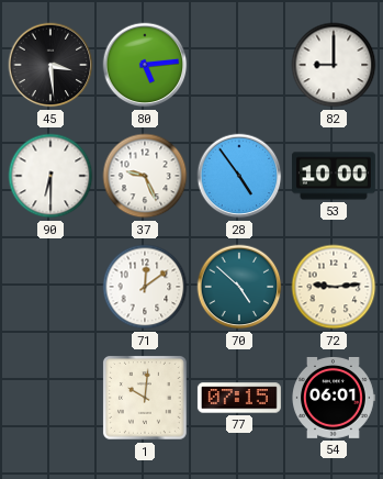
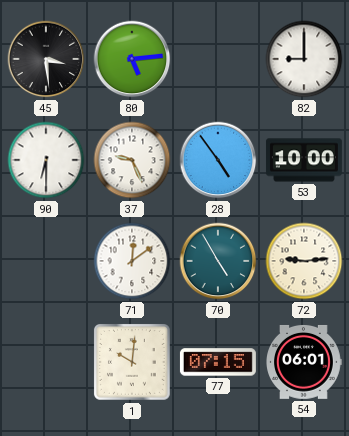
70: 4:52 -> 4:55 (218, 261)
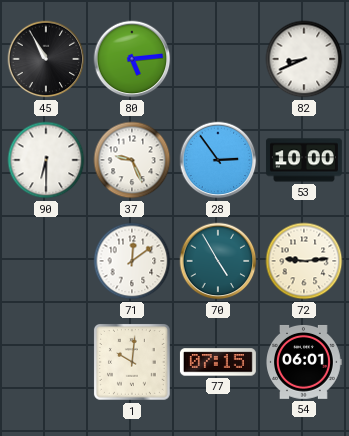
45: 3:29 -> 10:55 (46, 59)
82: 9:00 -> 8:41 (304, 59)
28: 4:54 -> 2:54 (218, 160)
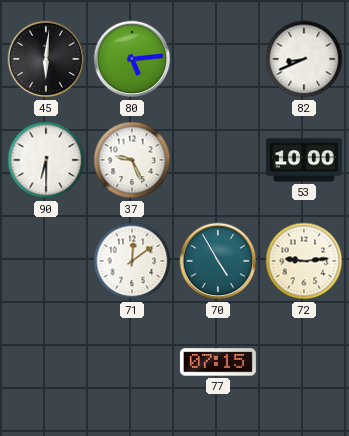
45: 10:55 -> 6:01 (46, 59)
28: 2:54 -> none (218, 160)
1: 10:01 -> none (133, 363)
54: 06:01 -> none (304, 362)
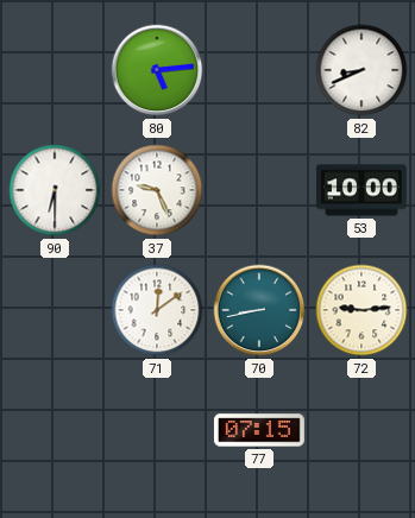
45: 6:01 -> none (46, 59)
70: 4:55 -> 8:43 (259, 310)
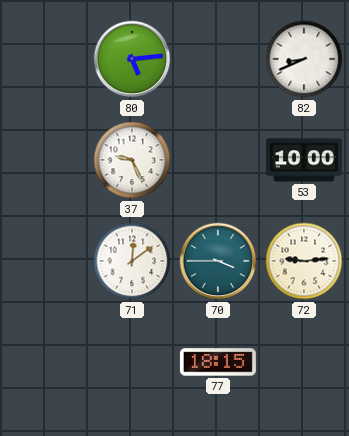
90: 6:30 -> none (55, 190)
70: 8:43 -> 3:45 (218, 261)
77: 07:15 -> 18:15 (218, 362)
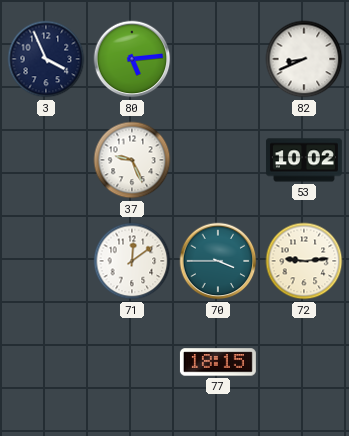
3: none -> 3:56 (46, 59)
53: 10:00 -> 10:02 (304, 160)
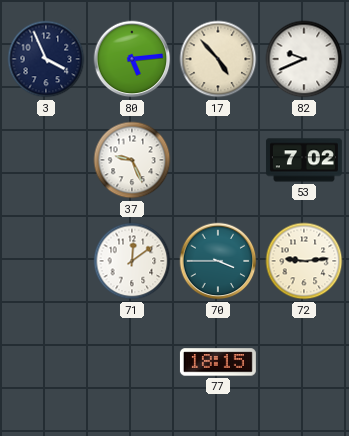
17: none -> 4:53 (218, 59)
82: 8:41 -> 9:41 (304, 59)
53: 10:02 -> 7:02 (304, 160)
